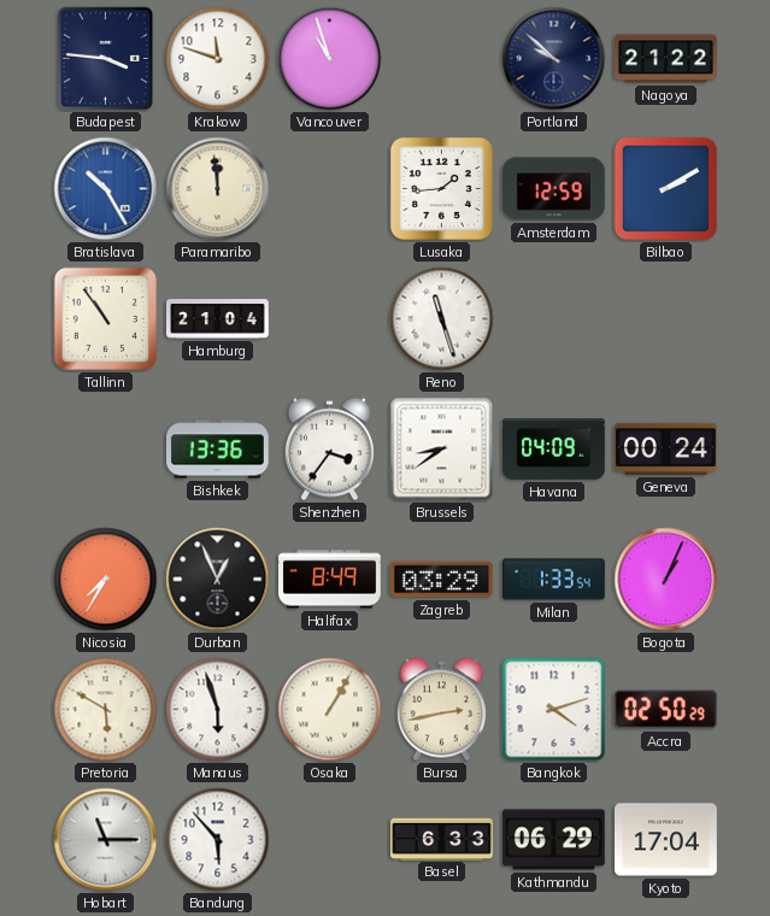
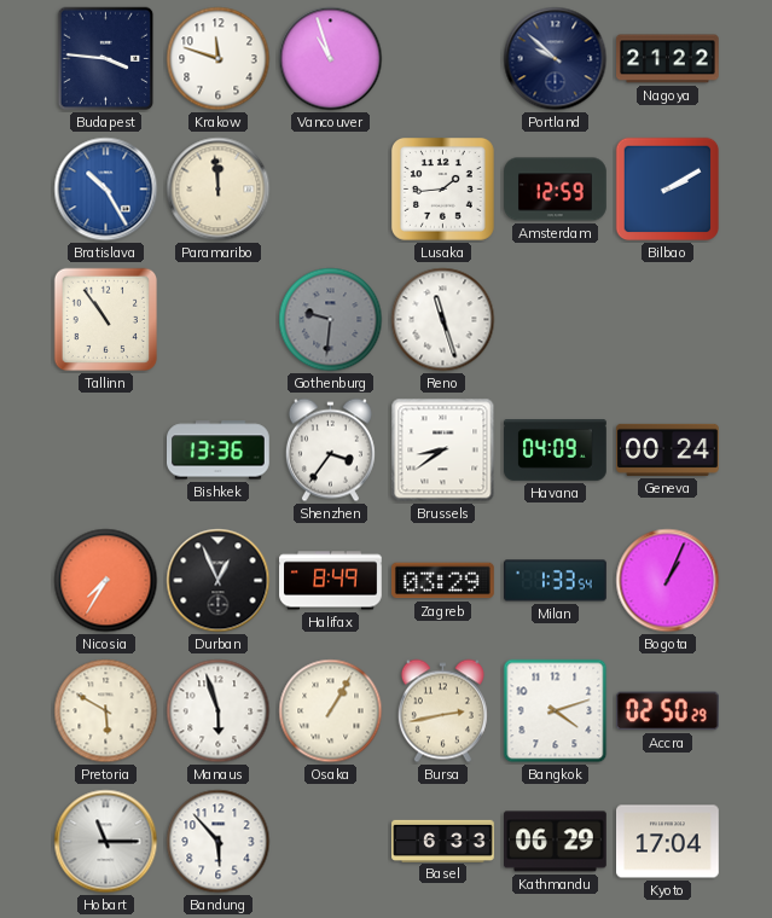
Hamburg: 21:04 -> none (218, 319)
Gothenburg: none -> 9:31 (331, 320)
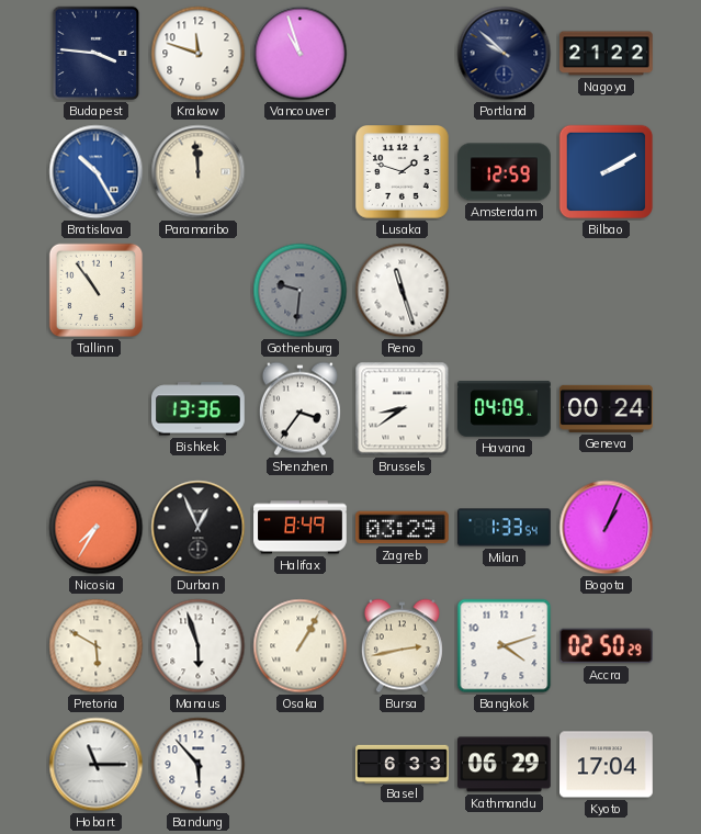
Lusaka: 1:44 -> 1:48 (403, 172)
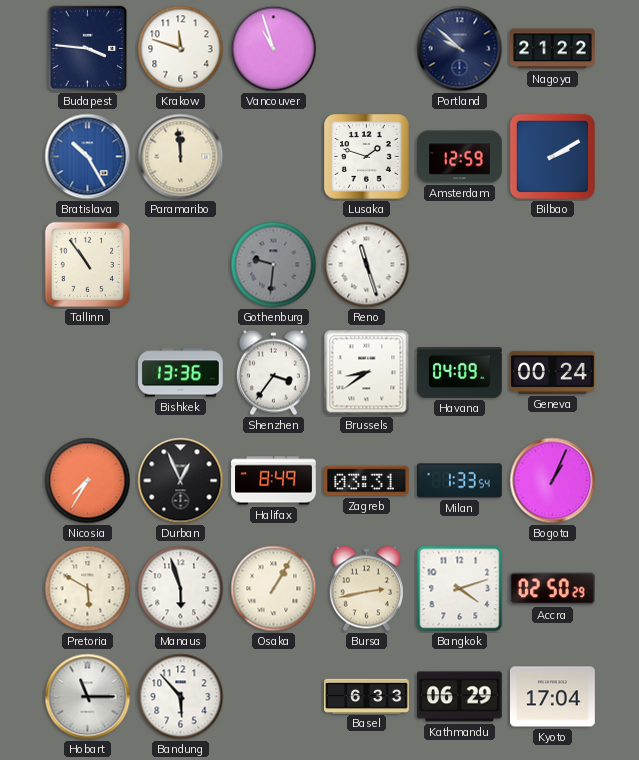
Zagreb: 03:29 -> 03:31 (367, 481)
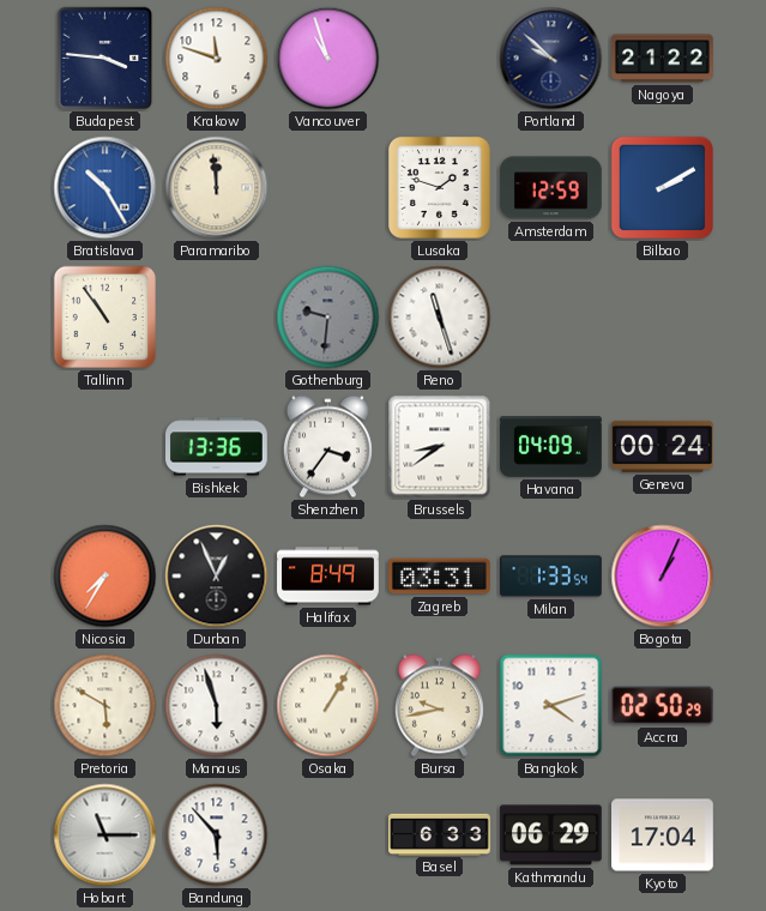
Bursa: 2:43 -> 9:43 (439, 706)
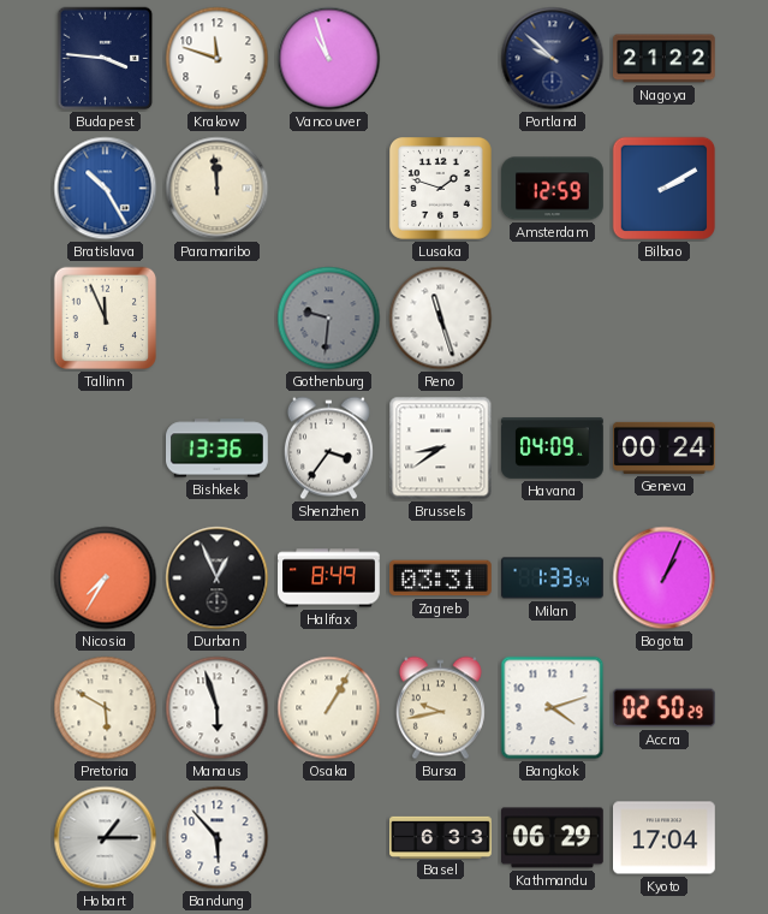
Tallinn: 10:54 -> 11:56 (106, 319)
Hobart: 11:15 -> 1:15 (106, 838)
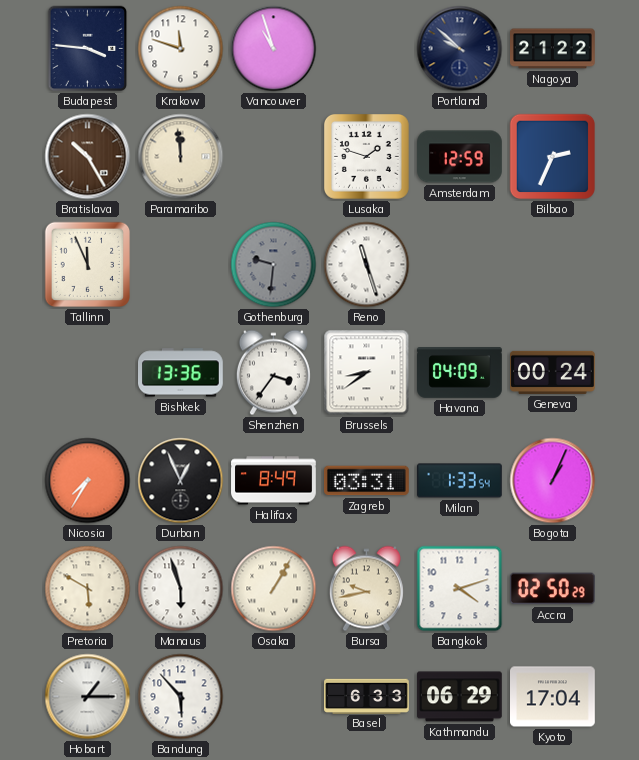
Bratislava dial: blue -> brown (88, 157)
Bilbao: 2:10 -> 2:34 (553, 157)
